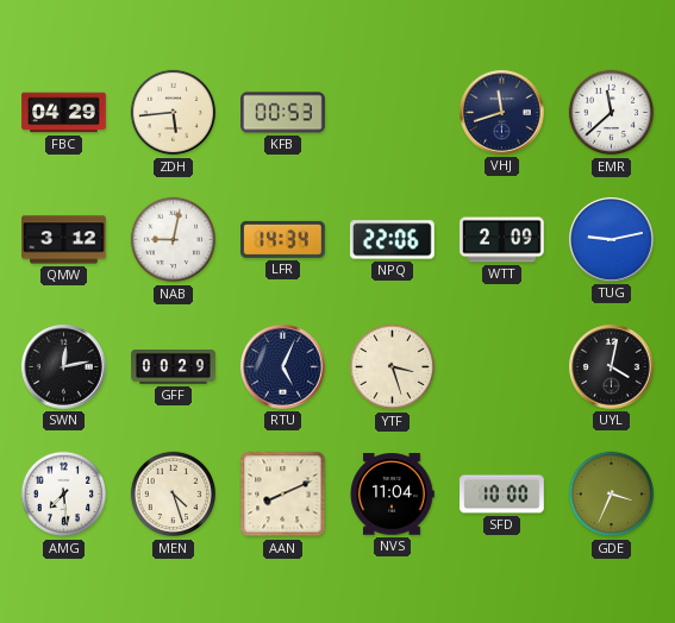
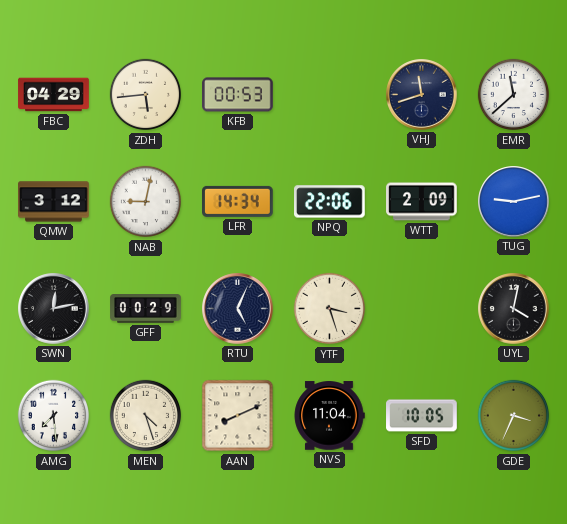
SFD: 10:00 -> 10:05 (422, 416)
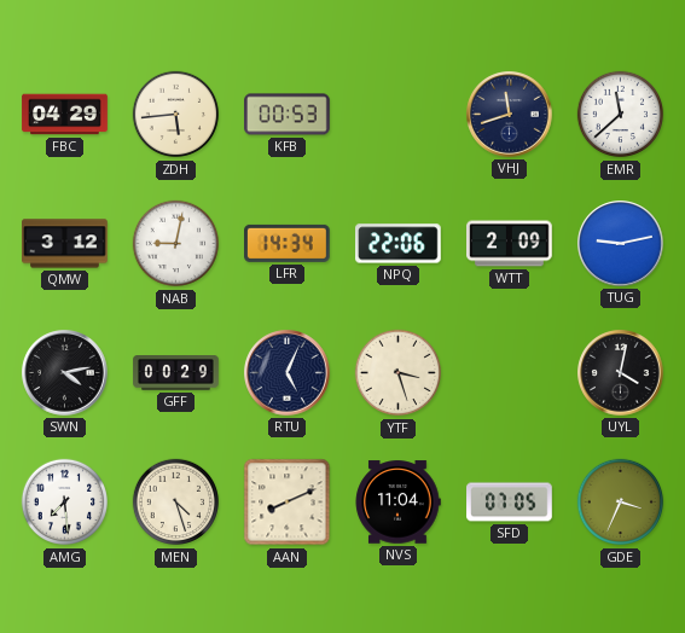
SWN: 12:13 -> 4:13 (65, 373)
SFD: 10:05 -> 07:05 (510, 503)
